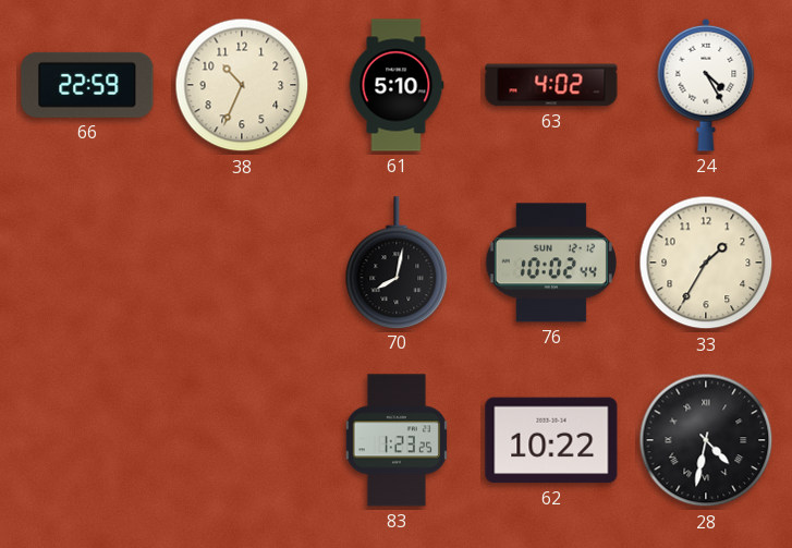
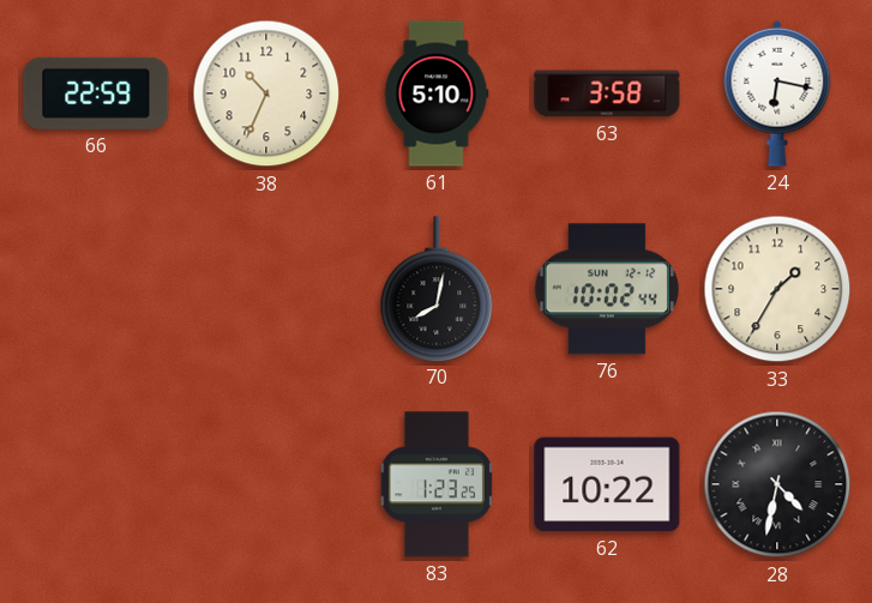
63: 4:02 -> 3:58 (607, 94)
24: 4:25 -> 6:17 (777, 94)
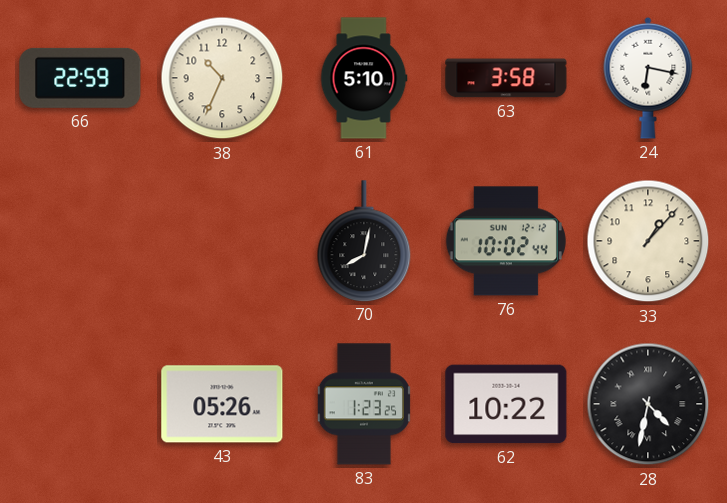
33: 1:35 -> 1:07 (648, 241)
43: none -> 05:26 (222, 404)
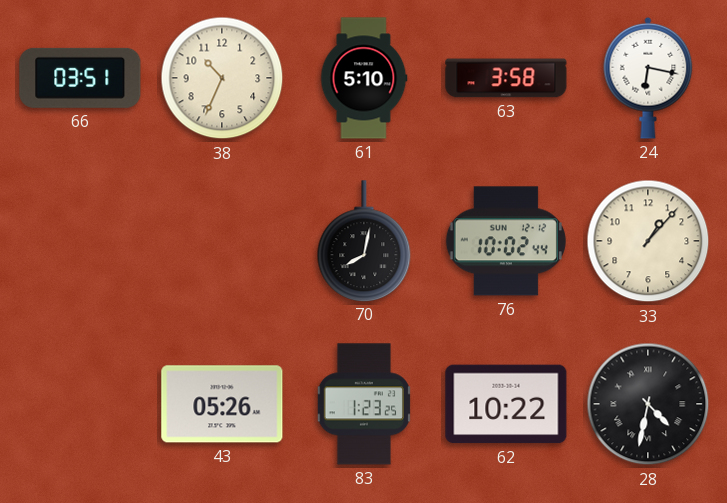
66: 22:59 -> 03:51 (80, 78)
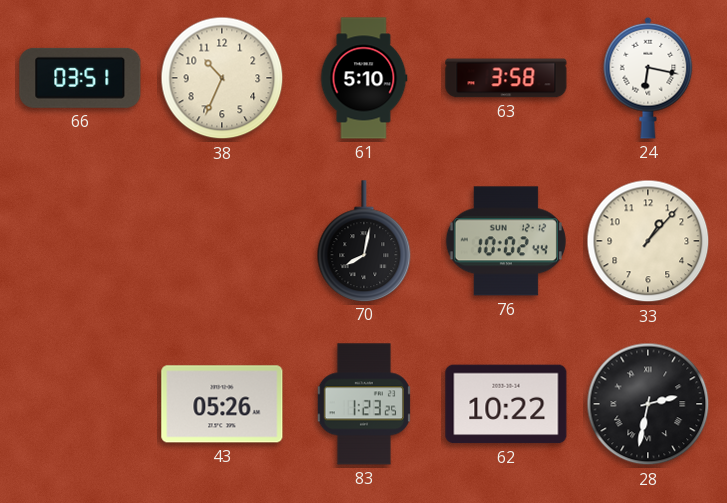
28: 4:32 -> 2:32 (648, 404)
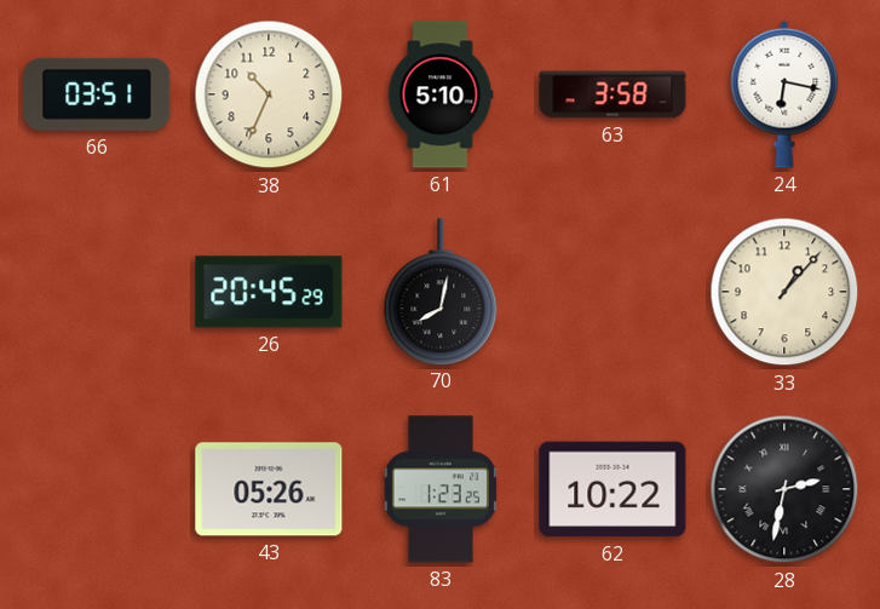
26: none -> 20:45 (269, 292)
76: 10:02 -> none (506, 241)
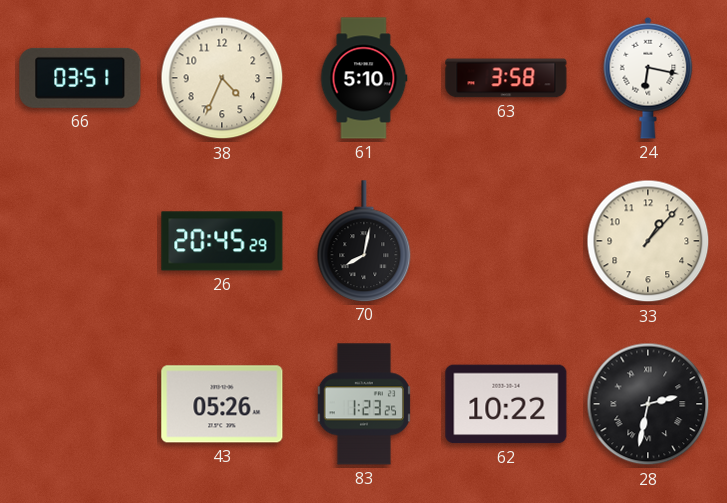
38: 10:34 -> 4:34 (222, 78)
